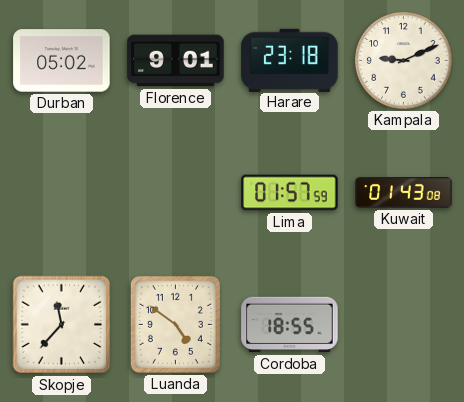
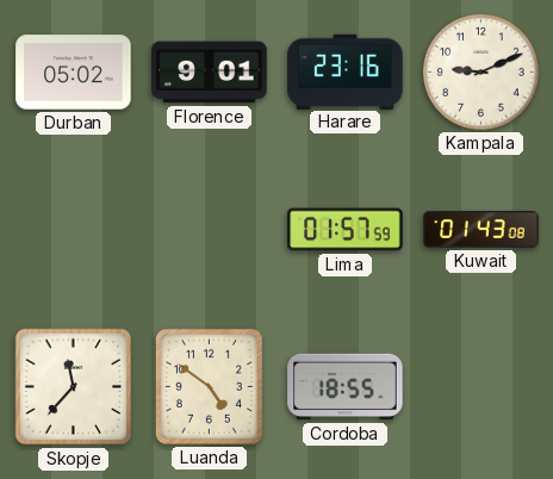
Harare: 23:18 -> 23:16 (346, 71)
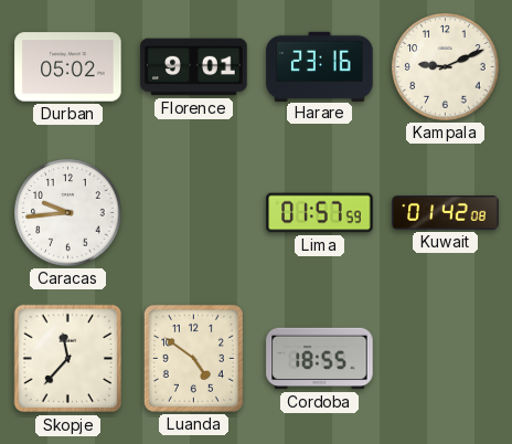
Caracas: none -> 9:44 (68, 213)
Kuwait: 01:43 -> 01:42 (446, 213)
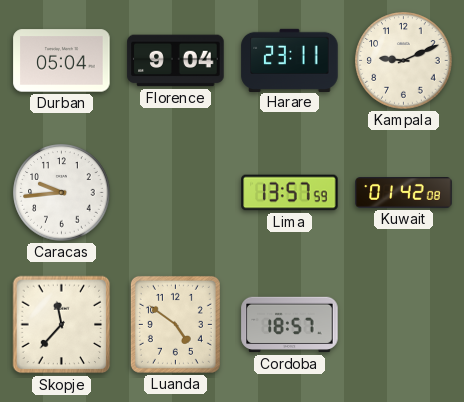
Durban: 05:02 -> 05:04 (62, 61)
Florence: 9:01 -> 9:04 (176, 61)
Harare: 23:16 -> 23:11 (290, 60)
Lima: 01:57 -> 13:57 (290, 193)
Cordoba: 18:55 -> 18:57 (290, 325)
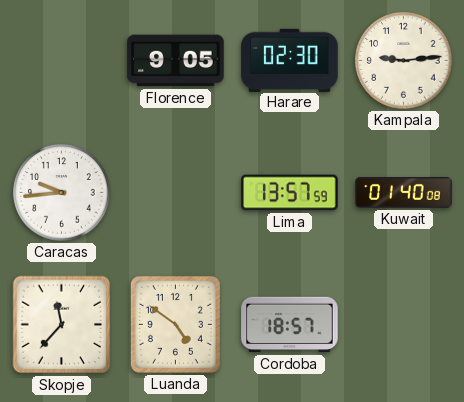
Durban: 05:04 -> none (62, 61)
Florence: 9:04 -> 9:05 (176, 61)
Harare: 23:11 -> 02:30 (290, 60)
Kampala: 9:11 -> 9:14 (404, 61)
Kuwait: 01:42 -> 01:40 (404, 193)
